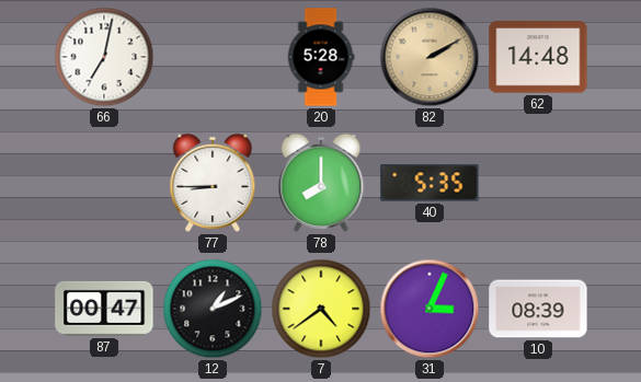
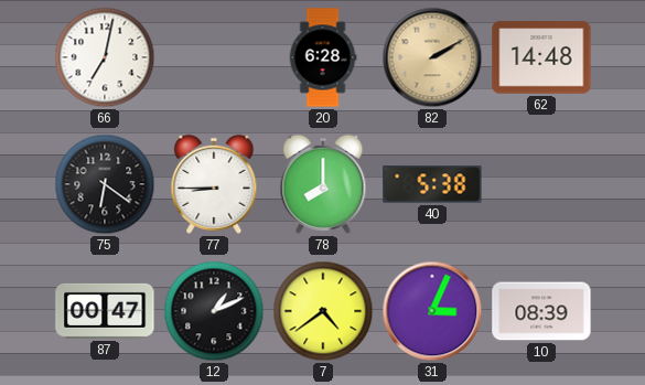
20: 5:28 -> 6:28 (323, 57)
75: none -> 6:21 (105, 184)
40: 5:35 -> 5:38 (432, 184)
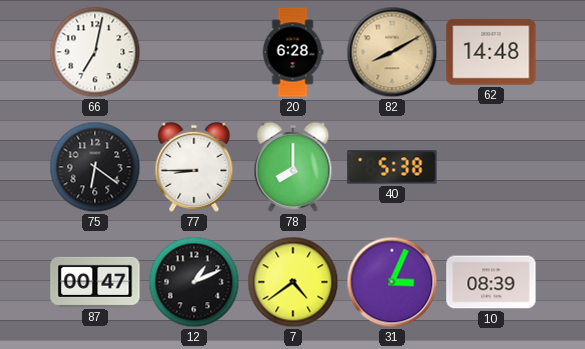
82: 2:10 -> 8:10 (392, 52)
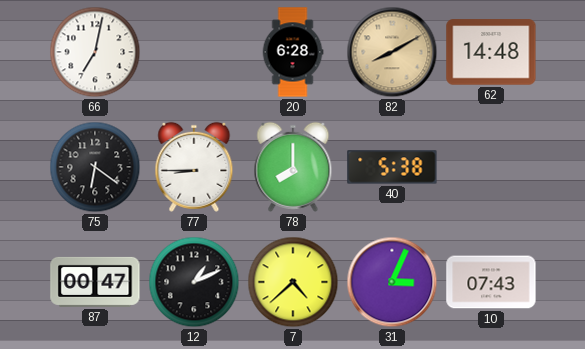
7: 4:39 -> 4:38 (293, 282)
10: 08:39 -> 07:43 (491, 282)
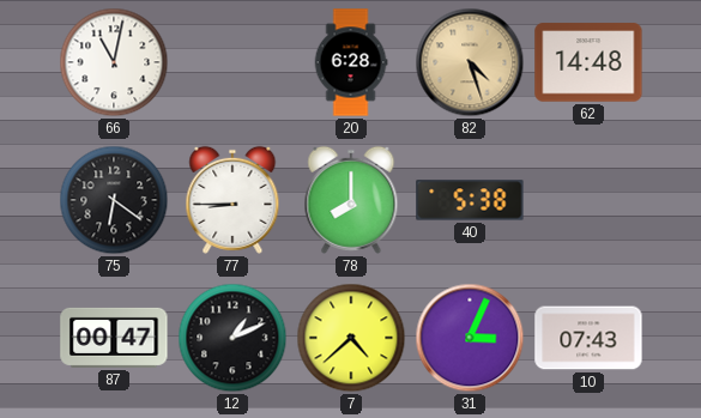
66: 7:02 -> 11:02 (114, 62)
82: 8:10 -> 4:27 (470, 62)
